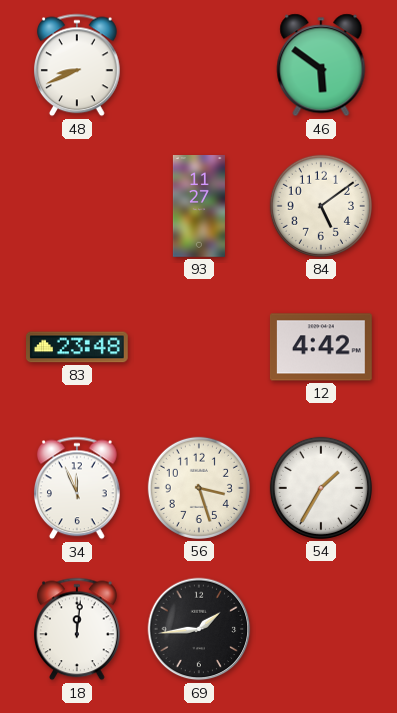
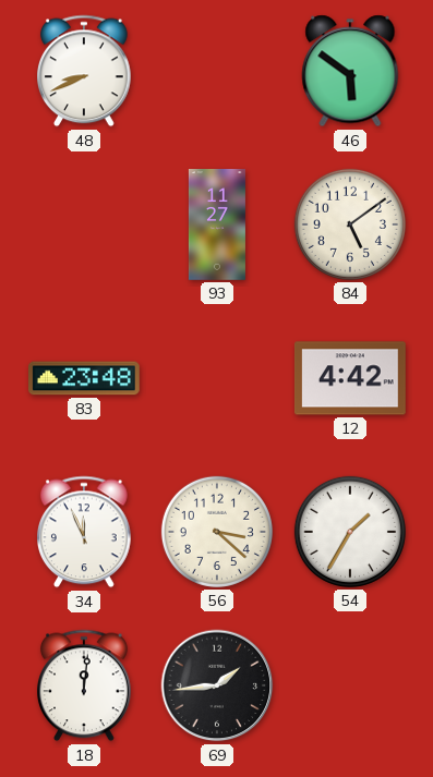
56: 3:27 -> 3:22 (217, 532)
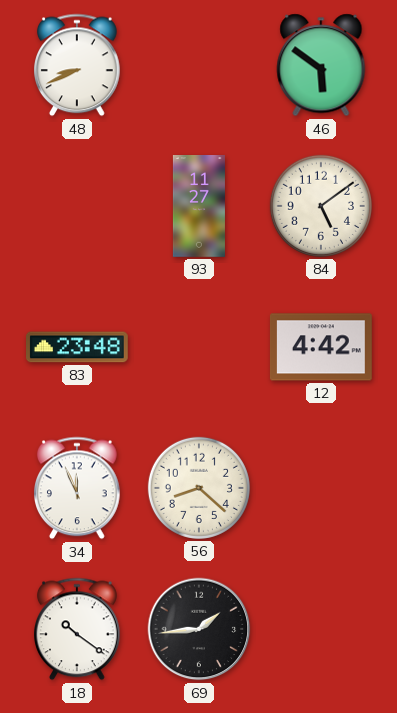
56: 3:22 -> 8:22 (199, 488)
54: 1:35 -> none (350, 532)
18: 12:01 -> 10:21 (78, 629)
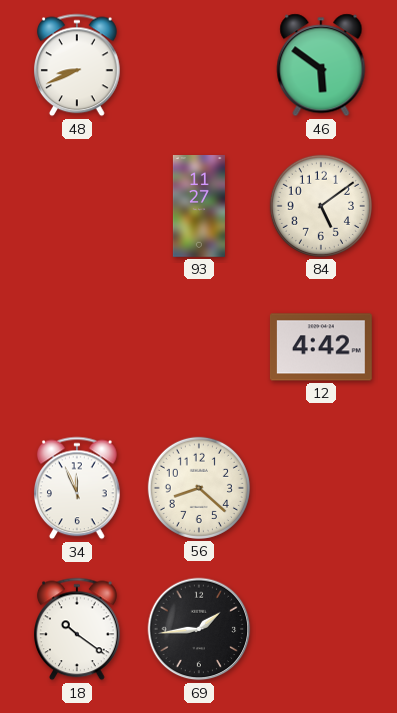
83: 23:48 -> none (78, 347)
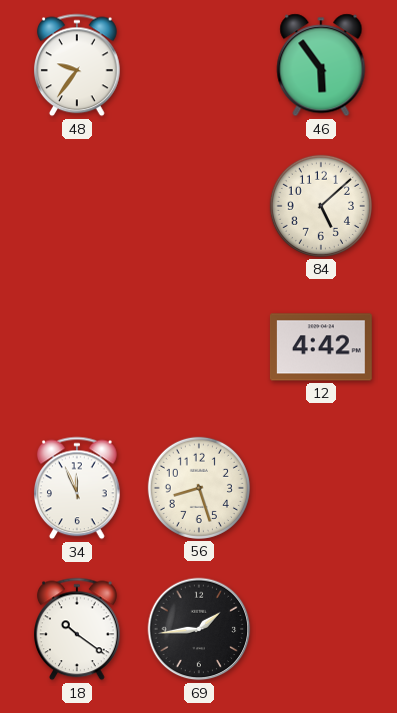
48: 8:41 -> 9:36 (78, 65)
46: 5:51 -> 5:54 (321, 65)
93: 11:27 -> none (199, 206)
84: 5:09 -> 5:08 (321, 206)
56: 8:22 -> 8:27 (199, 488)
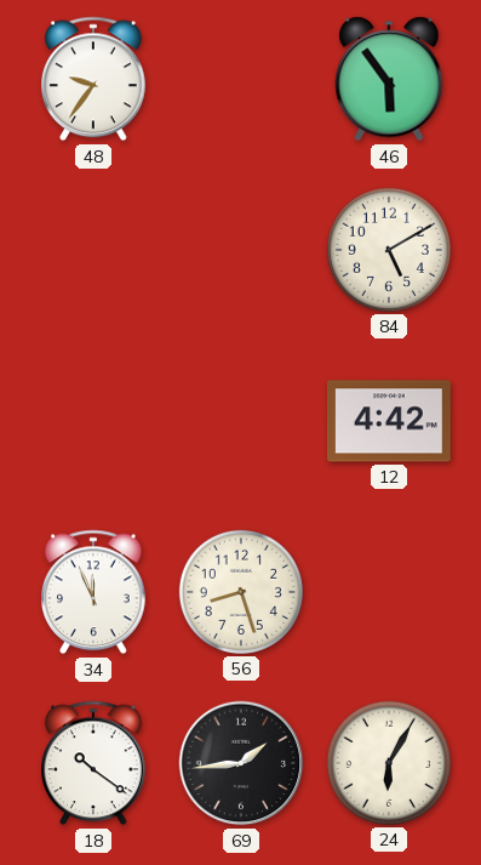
84: 5:08 -> 5:10 (389, 250)
24: none -> 6:05 (389, 763)
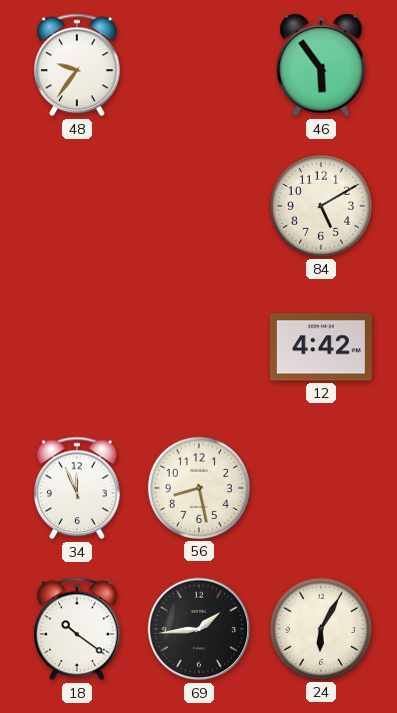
56: 8:27 -> 8:28 (199, 488)
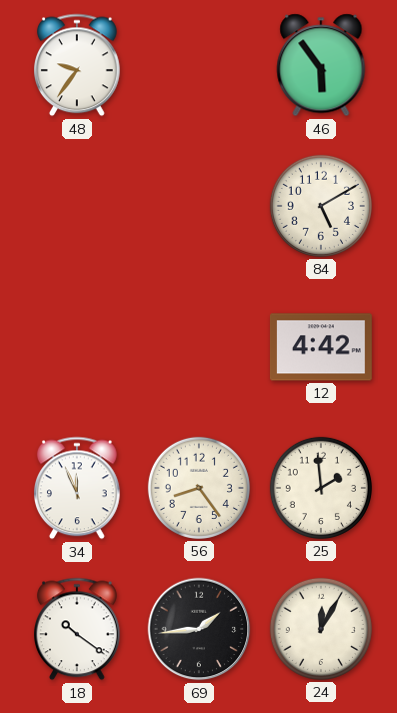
56: 8:28 -> 8:24 (199, 488)
25: none -> 1:59 (321, 488)
24: 6:05 -> 12:05 (321, 629)
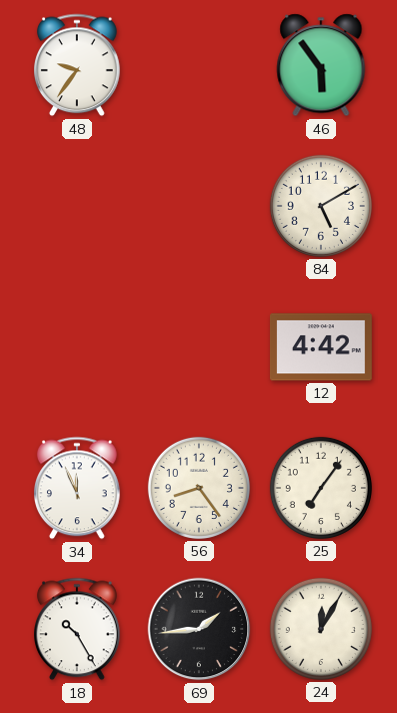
25: 1:59 -> 7:06 (321, 488)
18: 10:21 -> 10:25 (78, 629)
